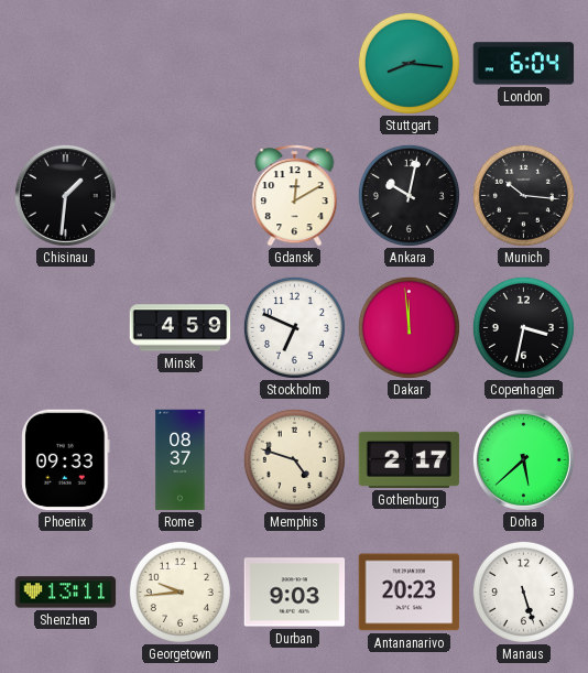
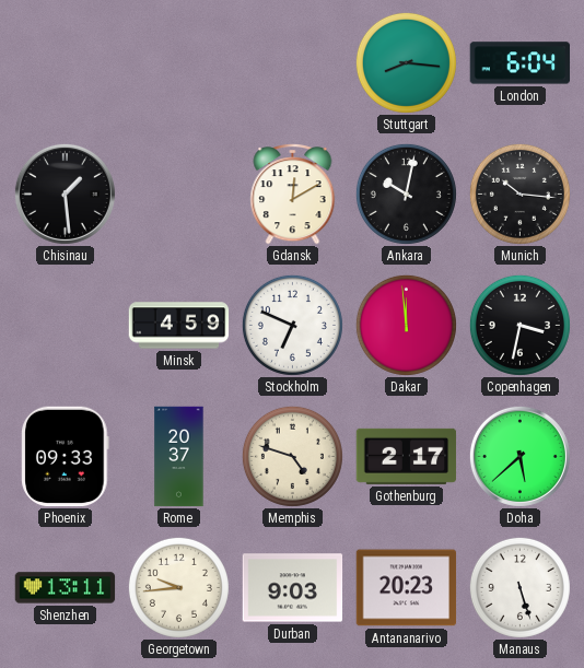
Chisinau: 1:31 -> 1:29 (65, 194)
Rome: 08:37 -> 20:37 (179, 457)
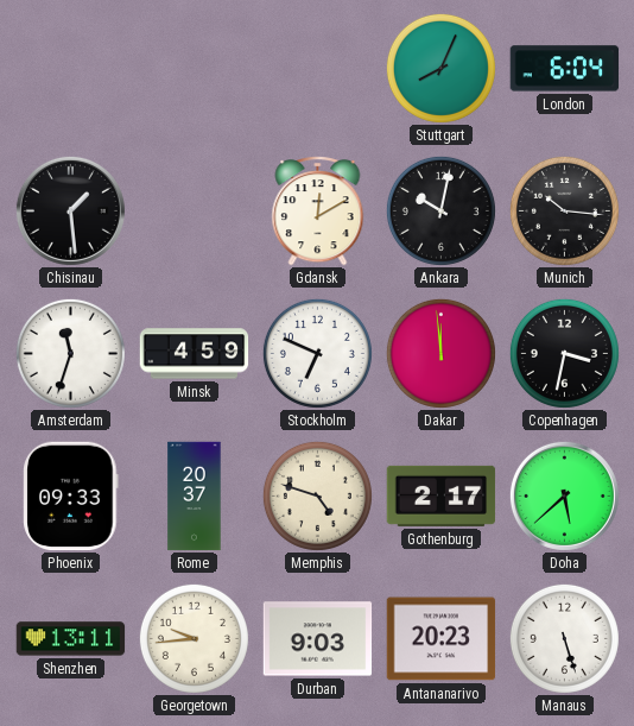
Stuttgart: 8:16 -> 8:04 (440, 68)
Amsterdam: none -> 11:33 (70, 353)
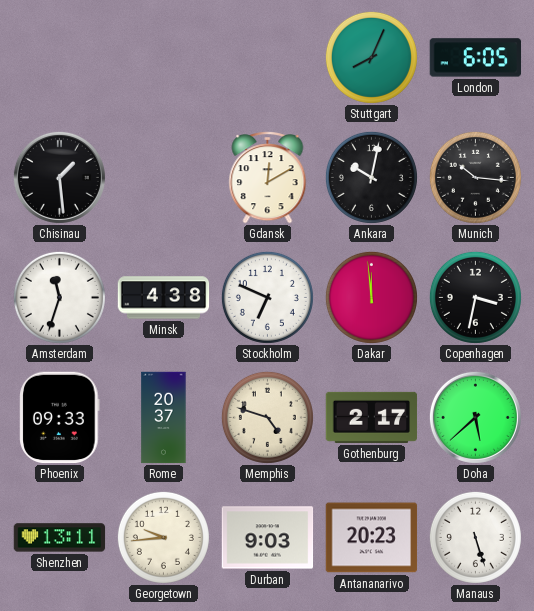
London: 6:04 -> 6:05 (476, 58)
Minsk: 4:59 -> 4:38 (164, 298)
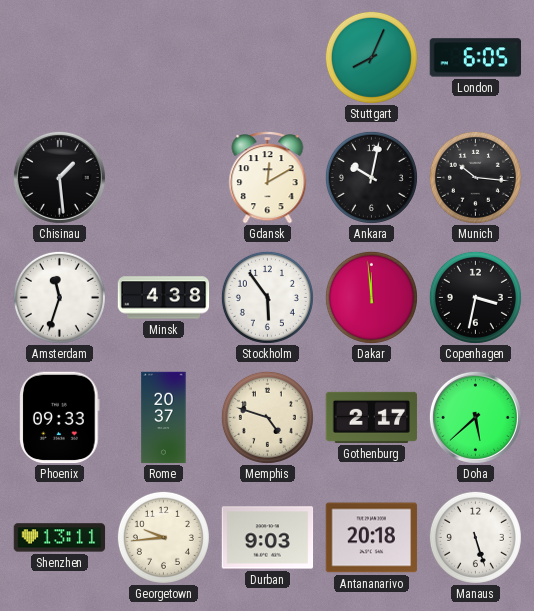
Stockholm: 6:49 -> 5:54 (267, 297)
Antananarivo: 20:23 -> 20:18 (372, 538)
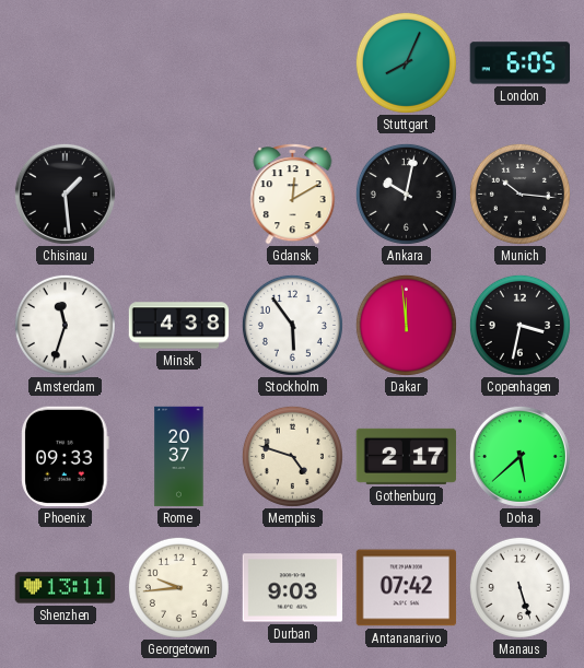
Antananarivo: 20:18 -> 07:42 (407, 588)
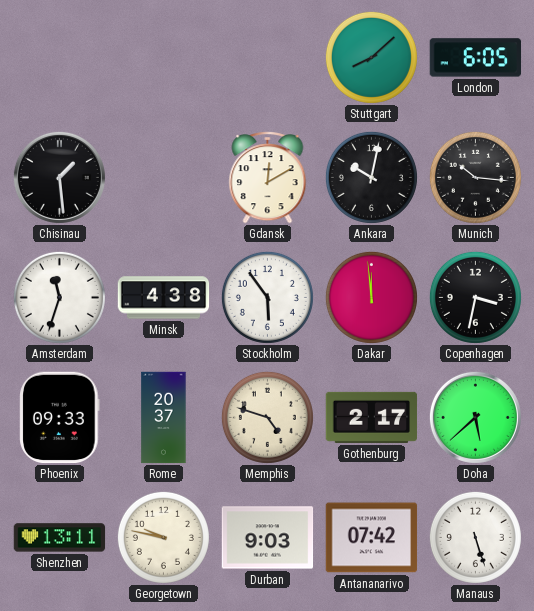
Stuttgart: 8:04 -> 8:08 (371, 57)
Georgetown: 9:44 -> 9:47 (163, 537)
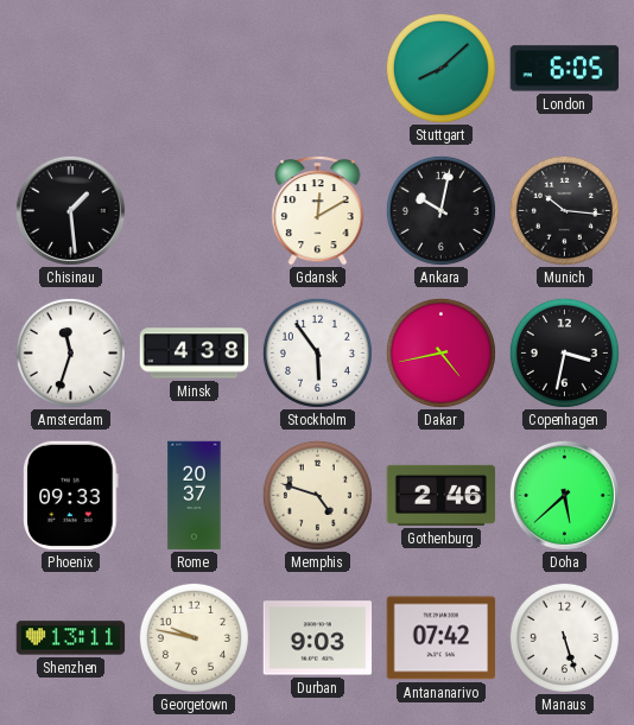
Dakar: 11:59 -> 4:43 (440, 352)
Gothenburg: 2:17 -> 2:46 (442, 495)
